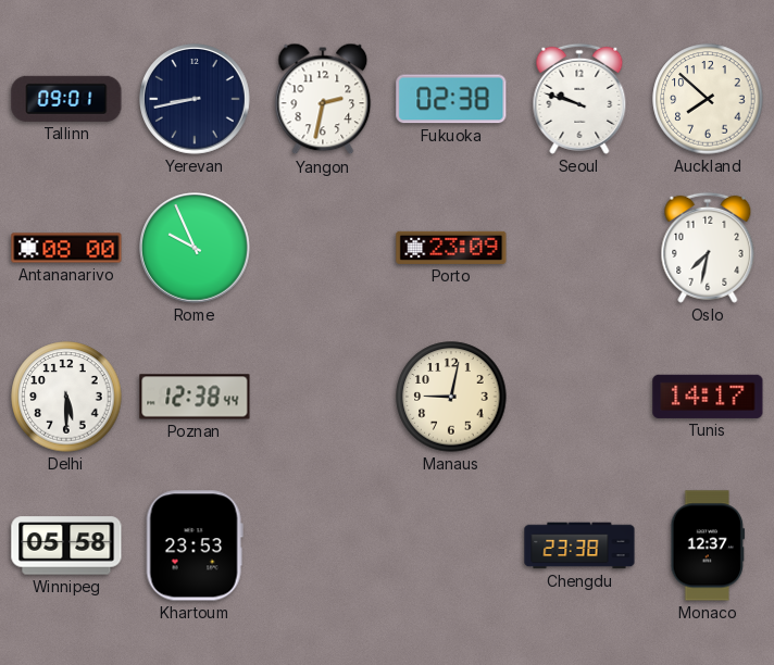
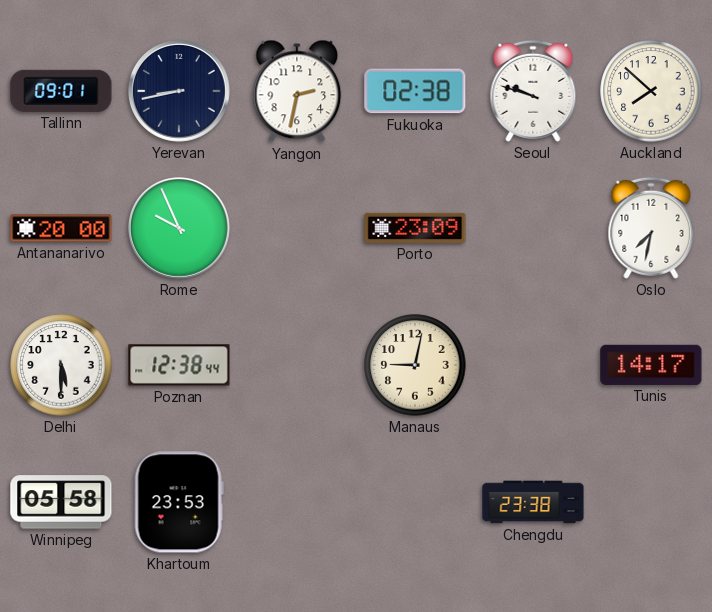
Antananarivo: 08:00 -> 20:00 (61, 228)
Monaco: 12:37 -> none (708, 545)
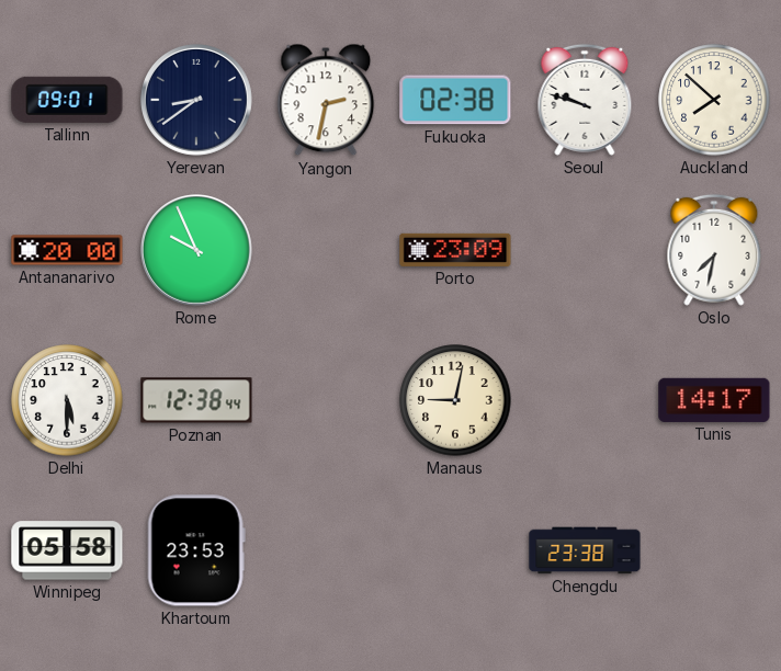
Yerevan: 8:43 -> 8:39 (197, 101)
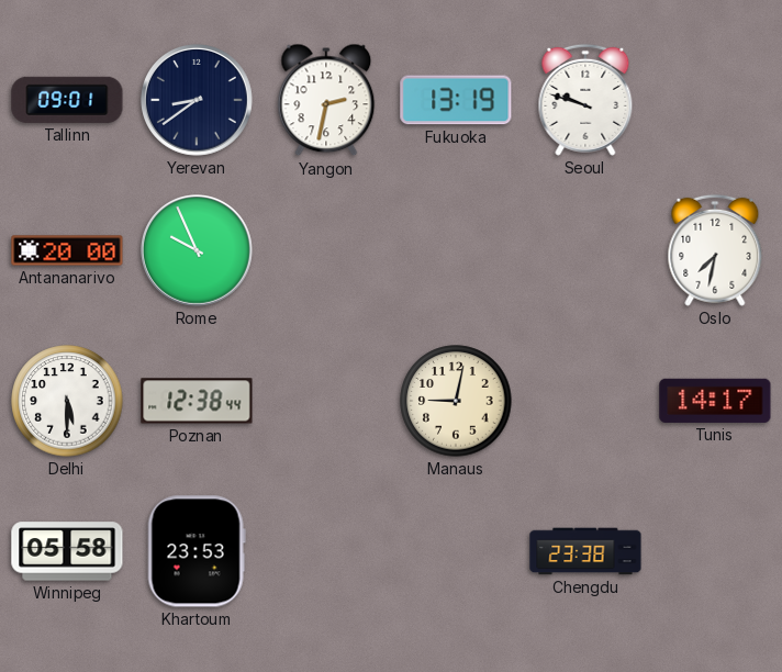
Fukuoka: 02:38 -> 13:19 (456, 100)
Auckland: 7:52 -> none (714, 100)
Porto: 23:09 -> none (455, 250)
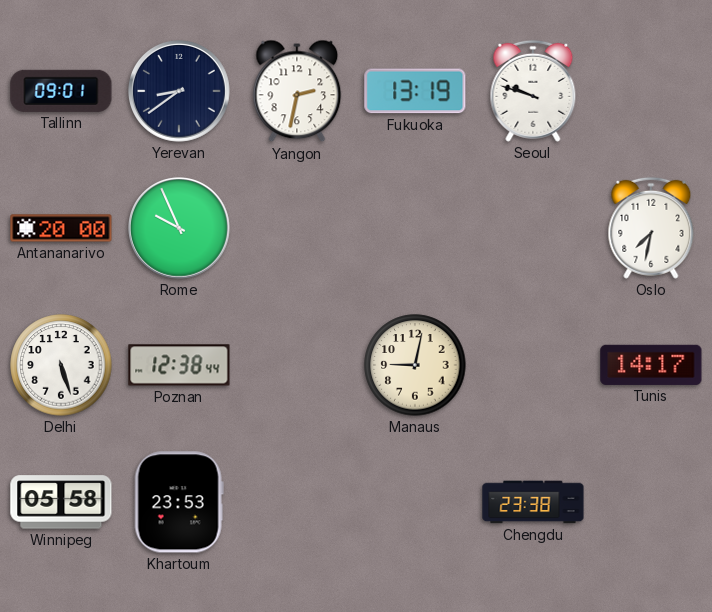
Delhi: 5:30 -> 5:27 (61, 365)
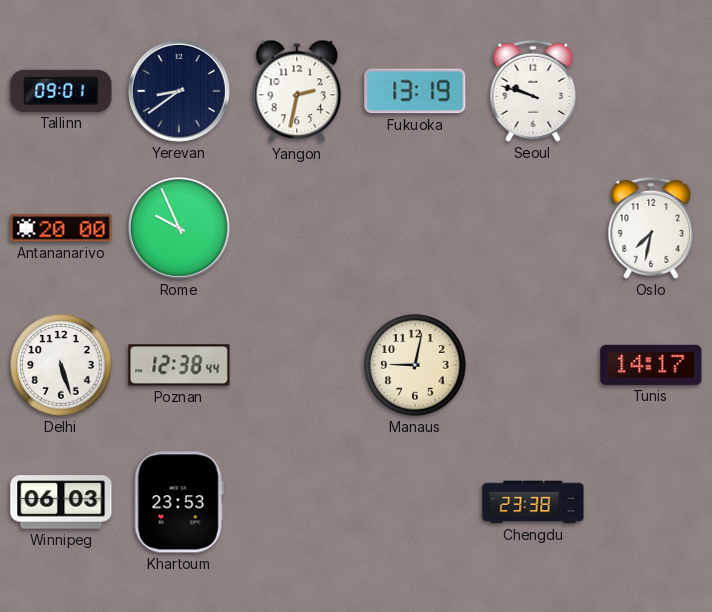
Winnipeg: 05:58 -> 06:03 (61, 502)
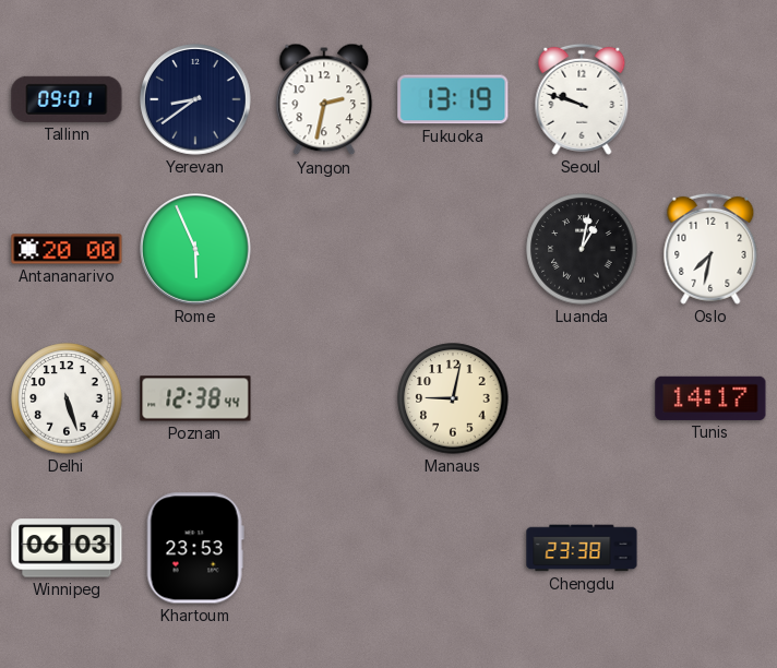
Rome: 9:56 -> 5:56 (196, 250)
Luanda: none -> 1:02 (582, 249)
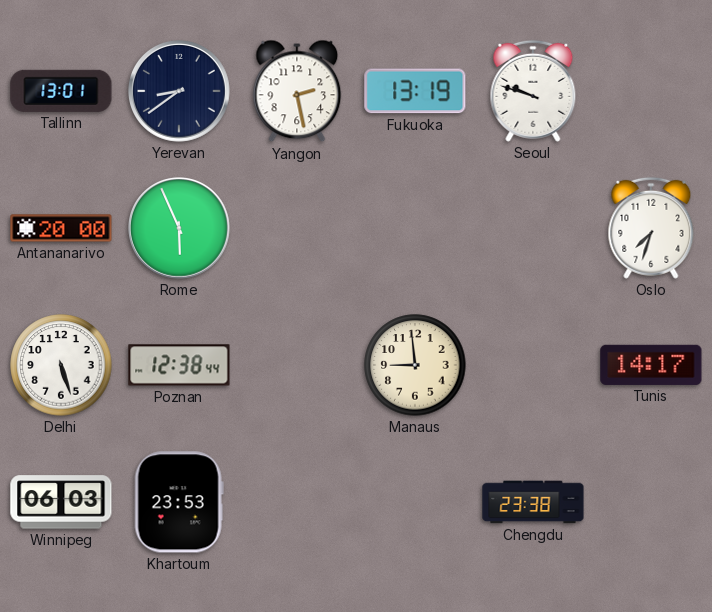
Tallinn: 09:01 -> 13:01 (61, 91)
Yangon: 2:32 -> 2:28 (297, 91)
Luanda: 1:02 -> none (582, 249)
Oslo: 7:32 -> 7:33 (651, 228)
Manaus: 9:02 -> 8:59 (415, 365)
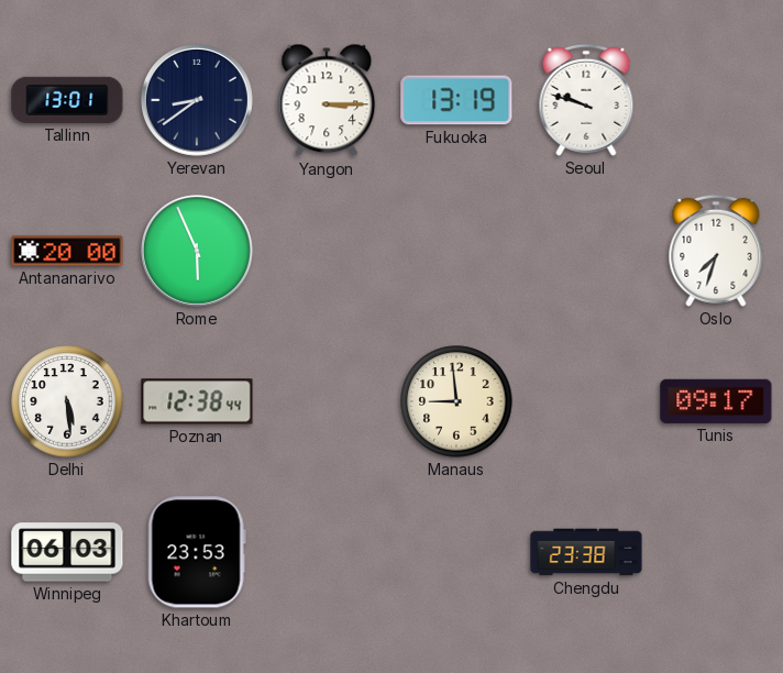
Yangon: 2:28 -> 3:15 (327, 100)
Delhi: 5:27 -> 5:29 (67, 401)
Tunis: 14:17 -> 09:17 (716, 401)
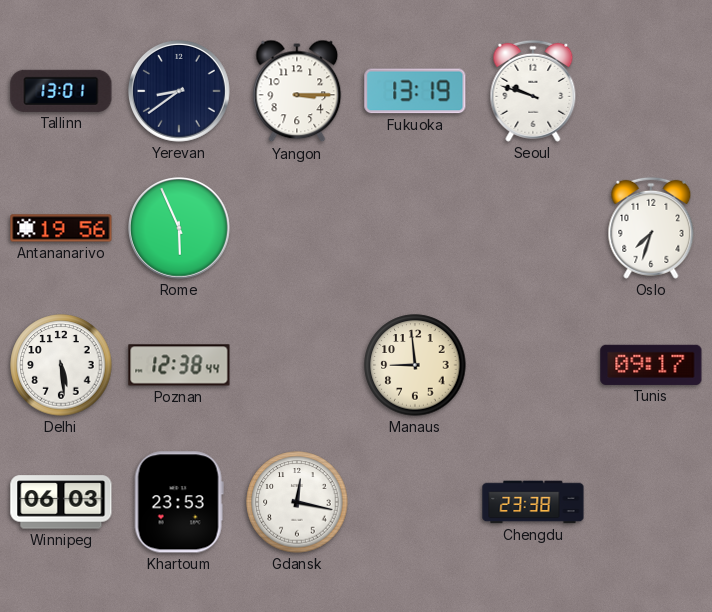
Antananarivo: 20:00 -> 19:56 (61, 228)
Gdansk: none -> 12:17 (297, 502)
